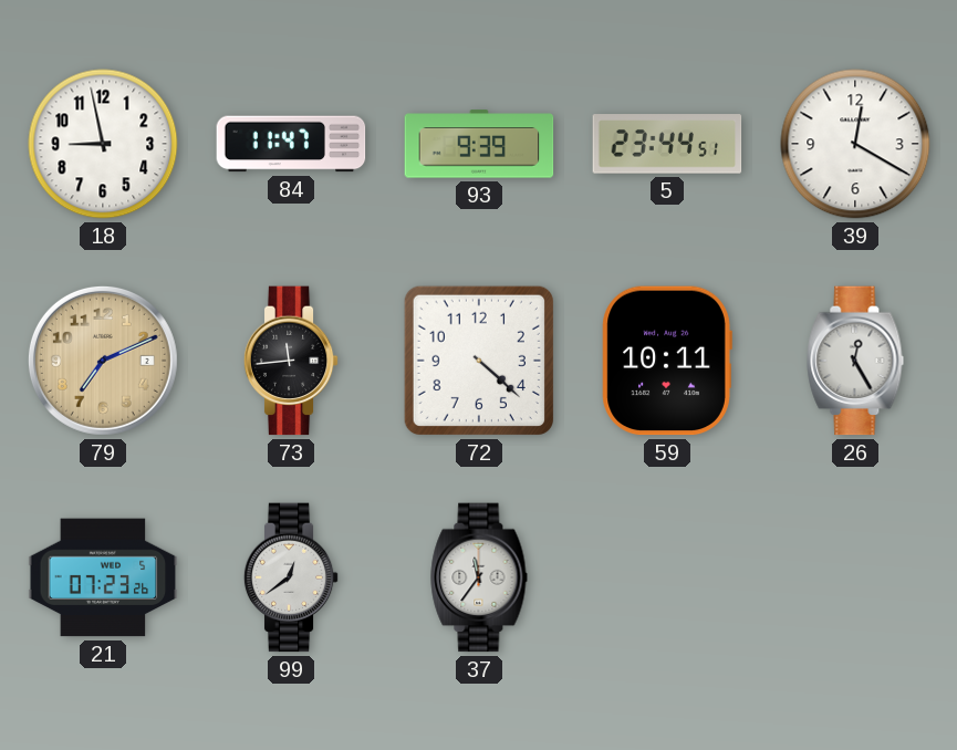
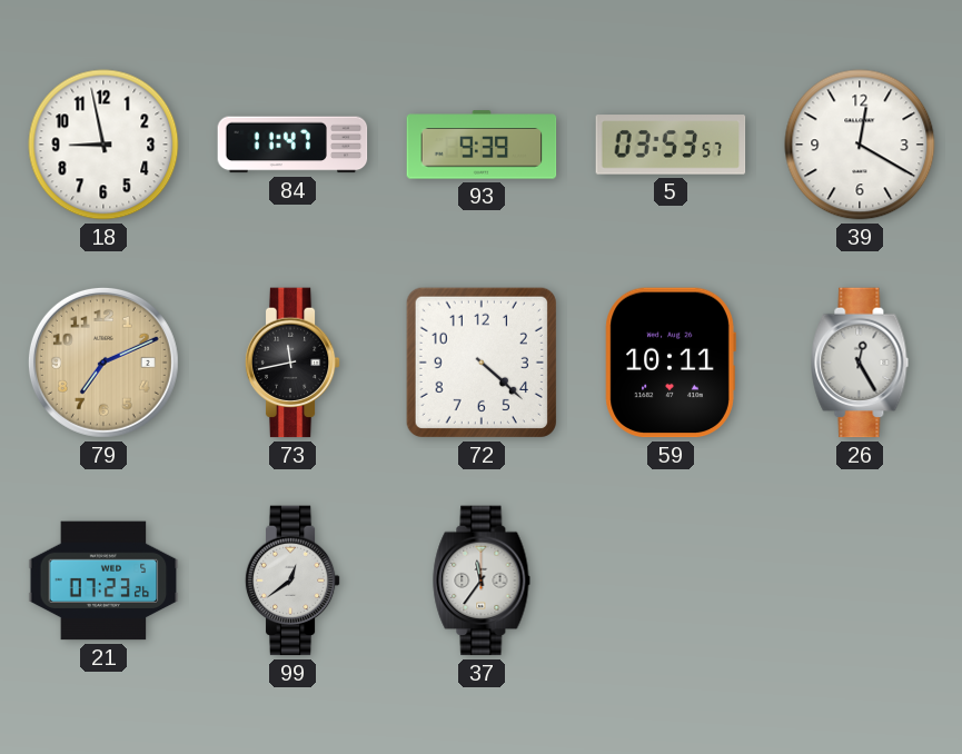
5: 23:44 -> 03:53 (671, 145)
73: 11:44 -> 11:43 (292, 363)
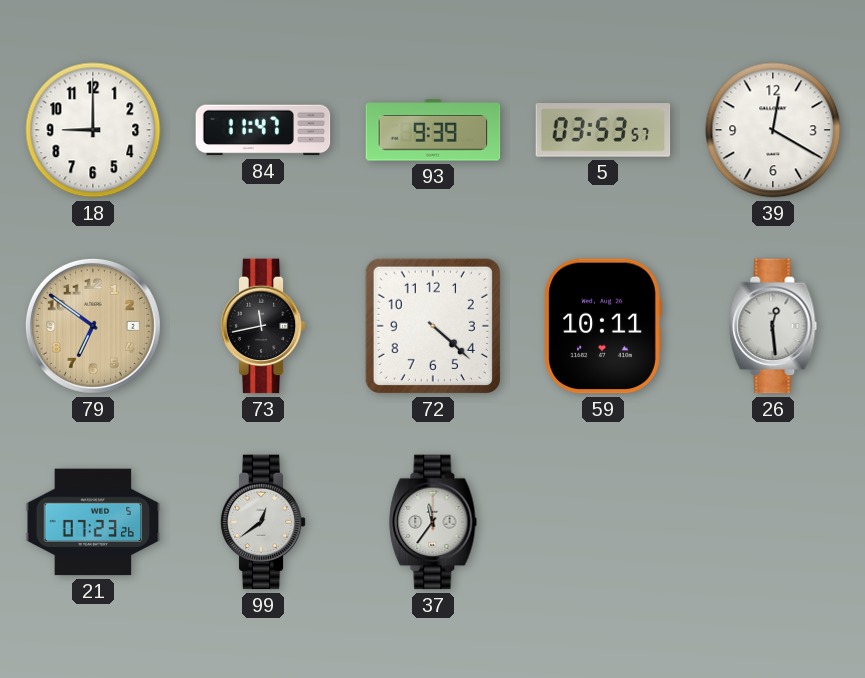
18: 8:58 -> 9:00 (93, 130)
79: 7:11 -> 6:51 (93, 326)
26: 12:25 -> 12:29 (773, 326)
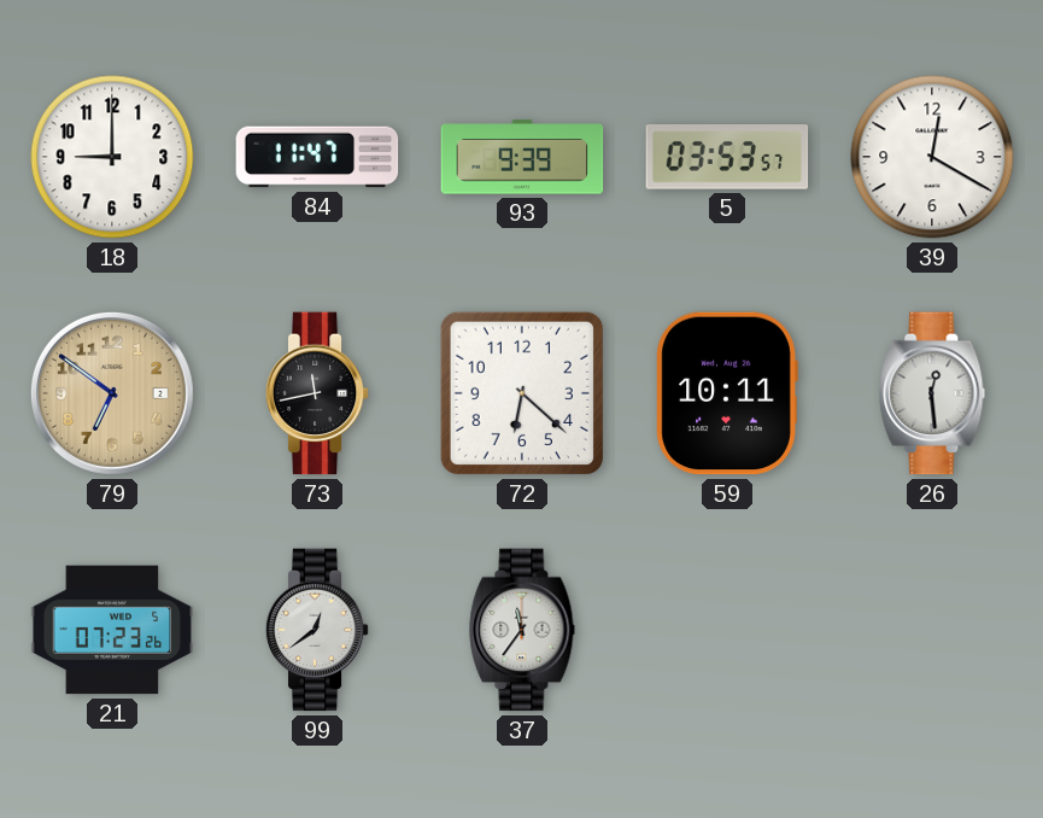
72: 4:22 -> 6:22 (522, 393)
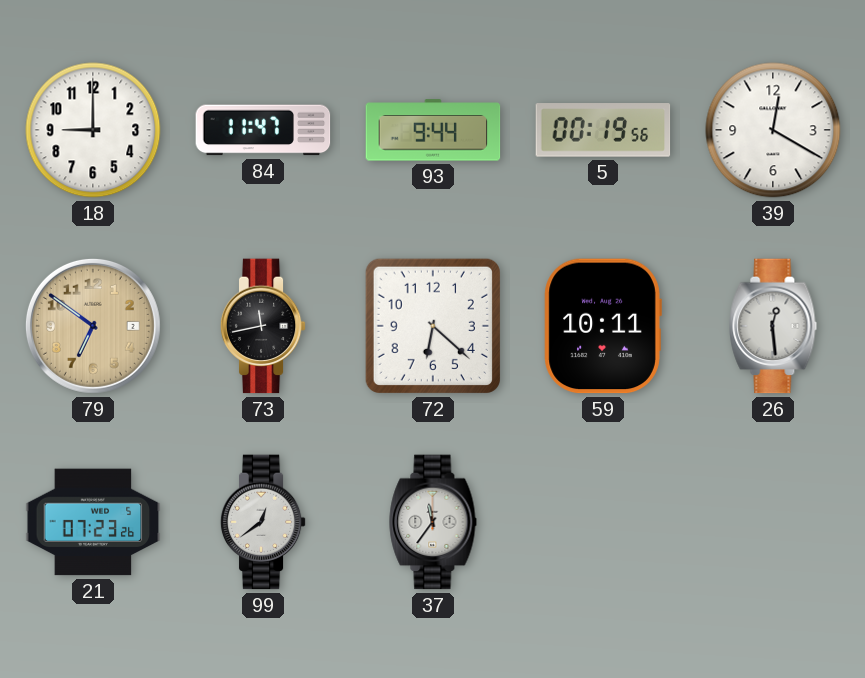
93: 9:39 -> 9:44 (433, 130)
5: 03:53 -> 00:19 (603, 130)
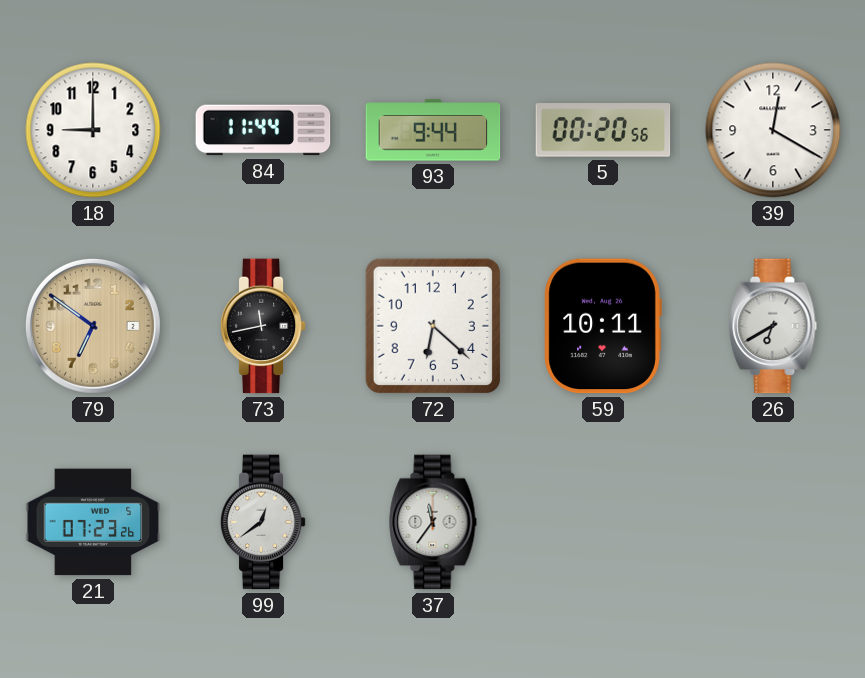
84: 11:47 -> 11:44 (263, 130)
5: 00:19 -> 00:20 (603, 130)
26: 12:29 -> 6:40 (773, 326)
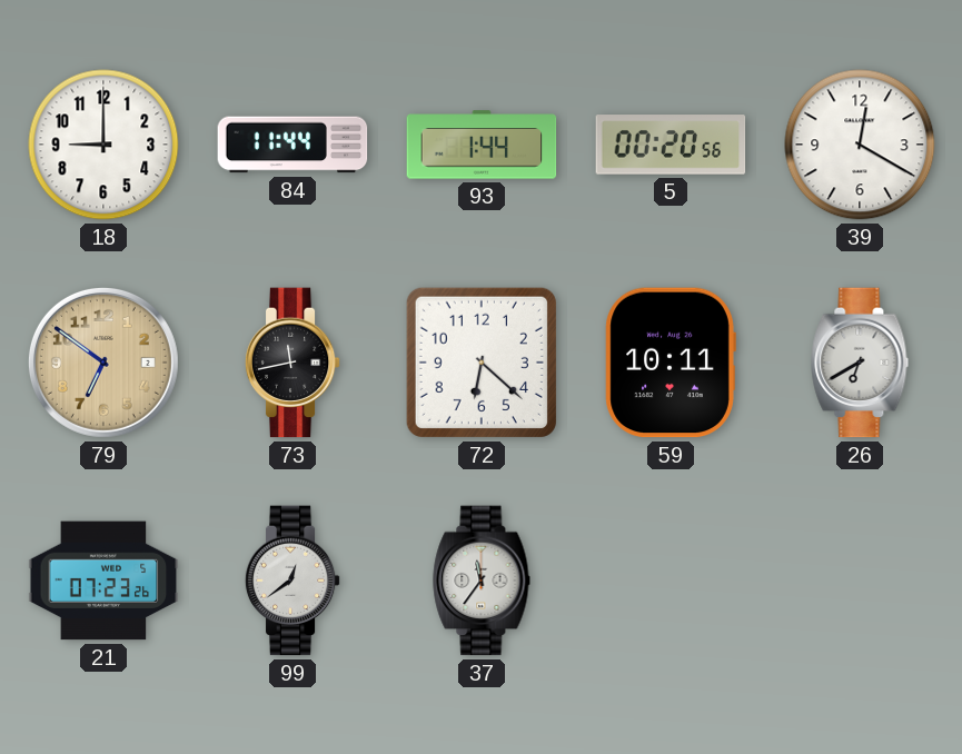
93: 9:44 -> 1:44 (482, 145)
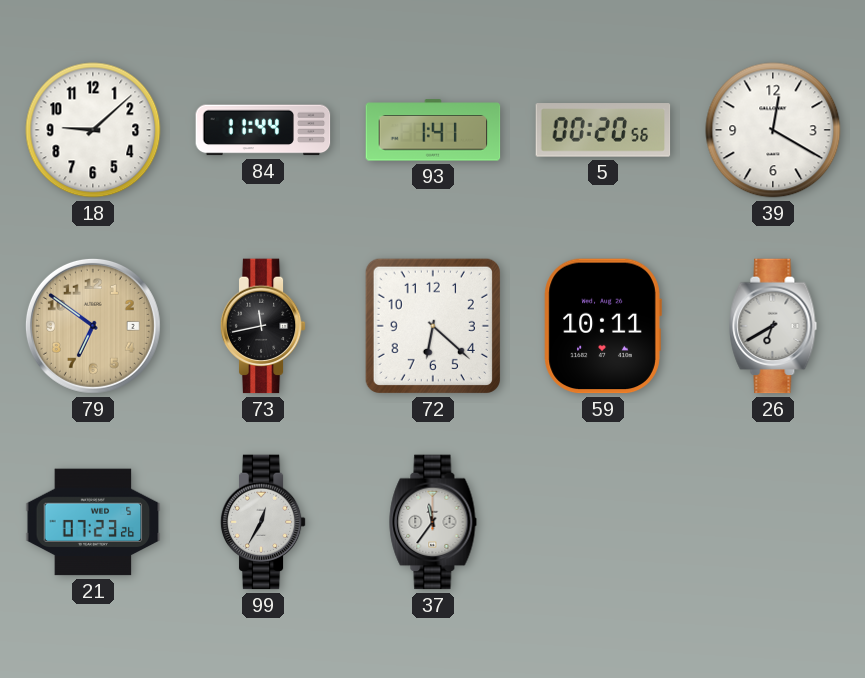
18: 9:00 -> 9:08 (93, 130)
93: 1:44 -> 1:41 (433, 130)
99: 12:39 -> 12:35 (263, 522)
